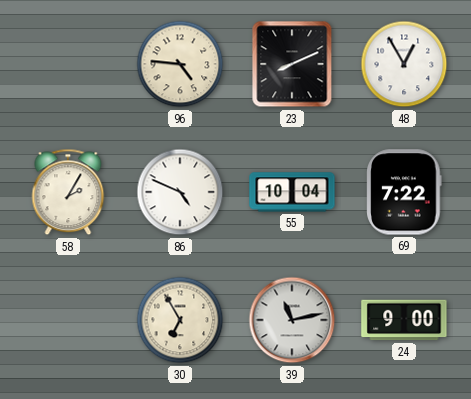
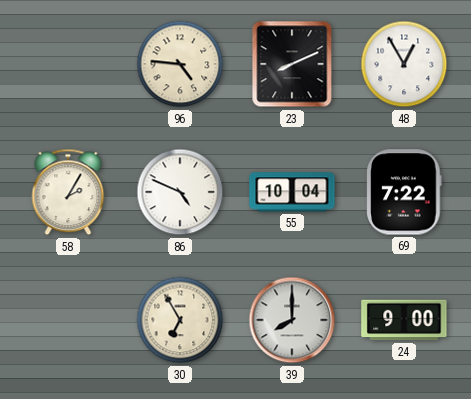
39: 11:13 -> 8:00 (292, 320)
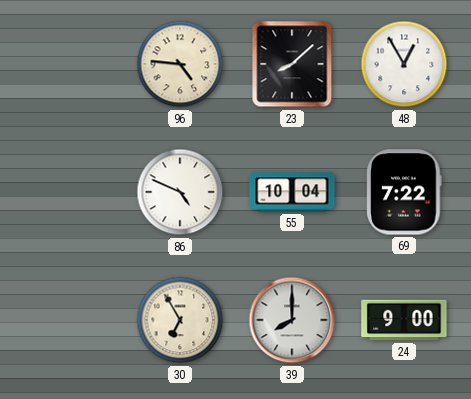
23: 8:11 -> 8:08 (292, 64)
58: 2:05 -> none (68, 192)
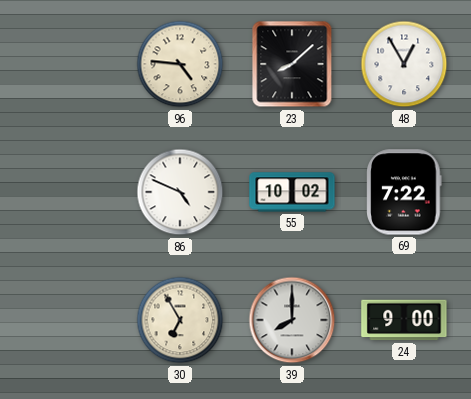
55: 10:04 -> 10:02 (292, 192)
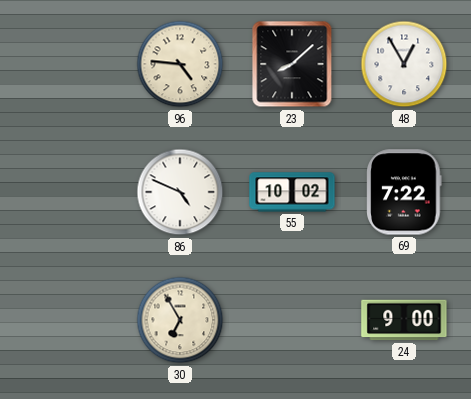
39: 8:00 -> none (292, 320)
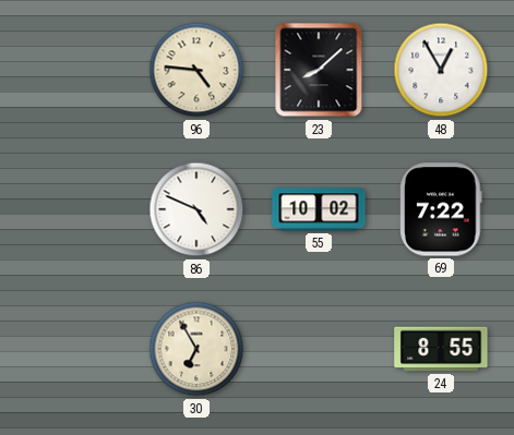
24: 9:00 -> 8:55 (441, 349)
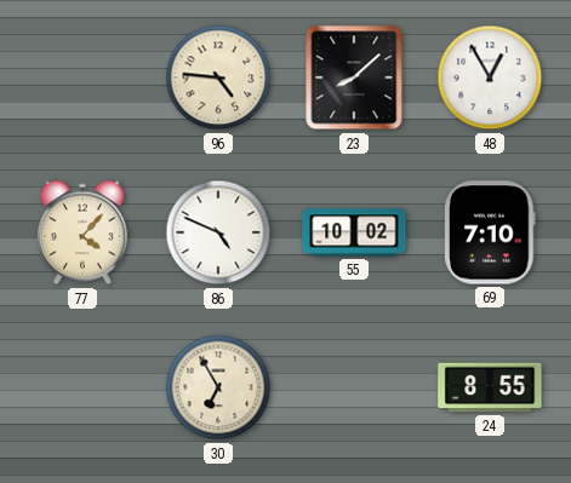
77: none -> 4:07 (82, 232)
69: 7:22 -> 7:10 (490, 232)
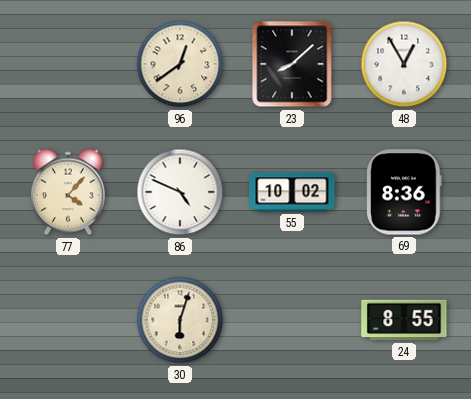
96: 4:46 -> 12:39 (180, 64)
69: 7:10 -> 8:36 (404, 192)
30: 6:55 -> 6:03 (180, 320)
